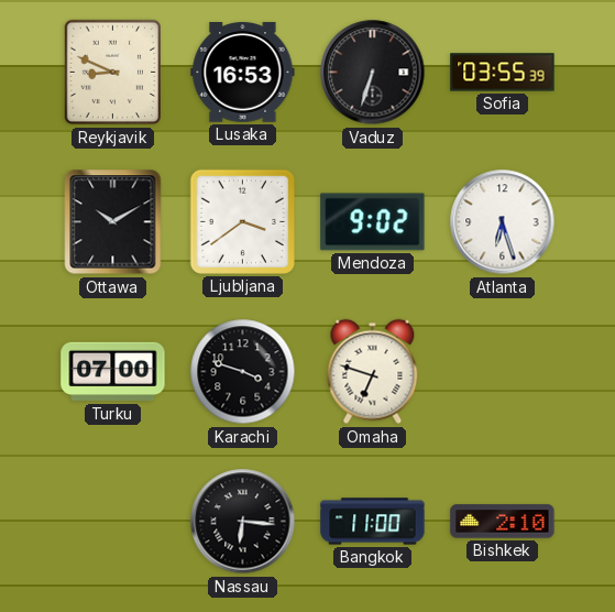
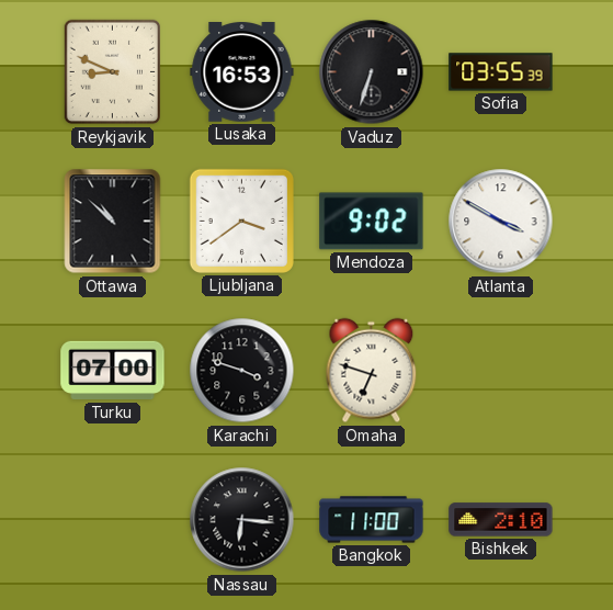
Ottawa: 10:10 -> 10:52 (113, 222)
Atlanta: 6:27 -> 3:50 (501, 222)
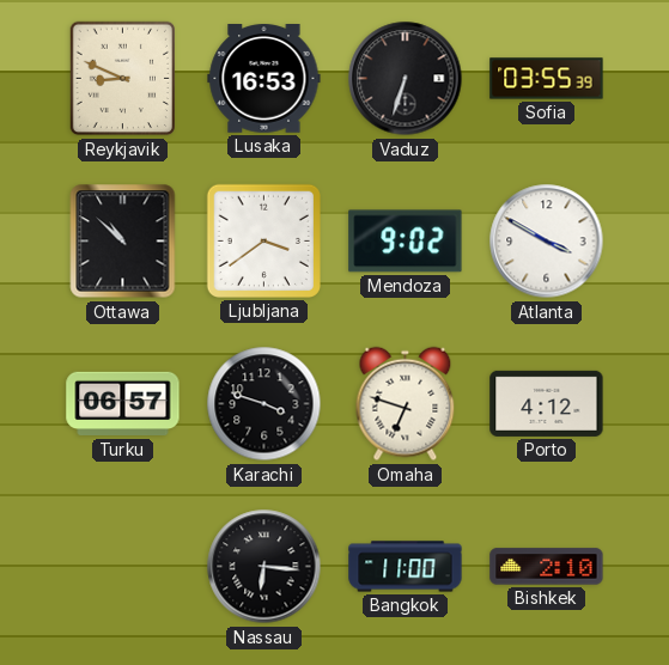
Turku: 07:00 -> 06:57 (123, 404)
Porto: none -> 4:12 (547, 403)
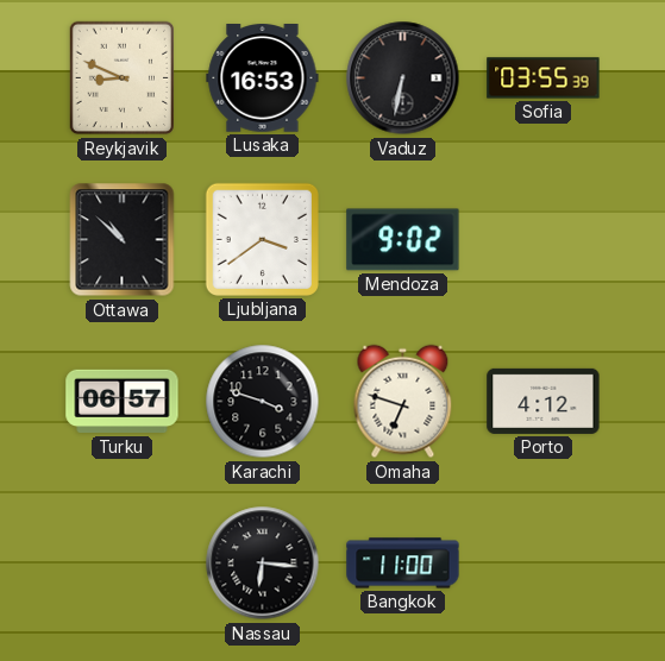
Vaduz: 6:33 -> 6:32 (403, 78)
Atlanta: 3:50 -> none (547, 242)
Bishkek: 2:10 -> none (547, 567)
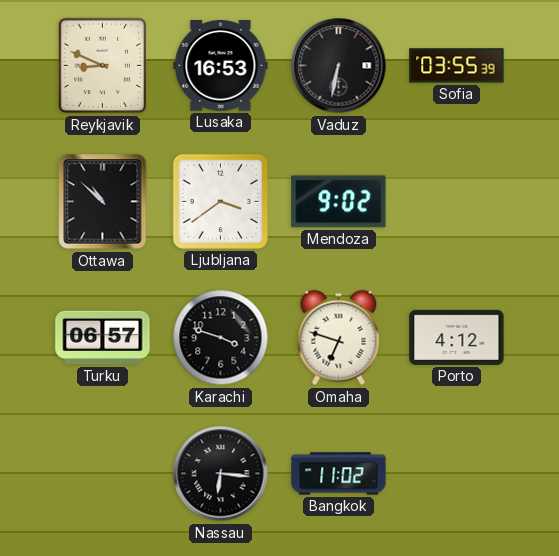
Bangkok: 11:00 -> 11:02 (339, 474)
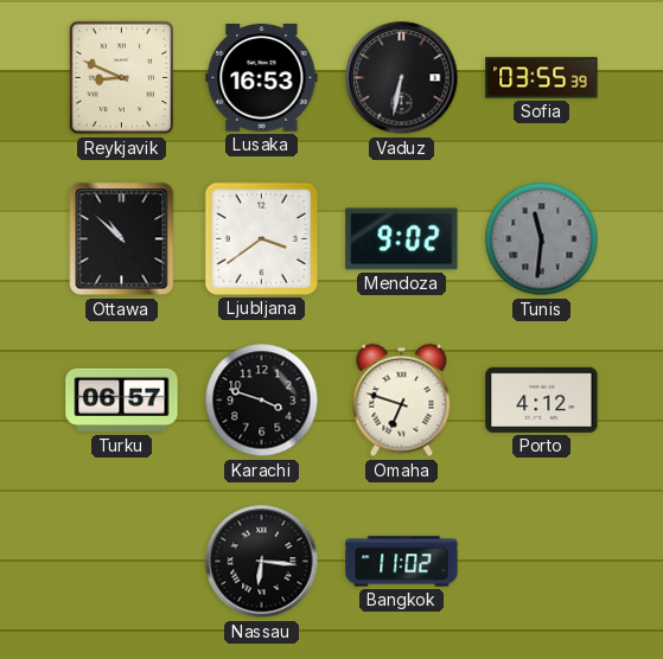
Tunis: none -> 11:31 (542, 239)
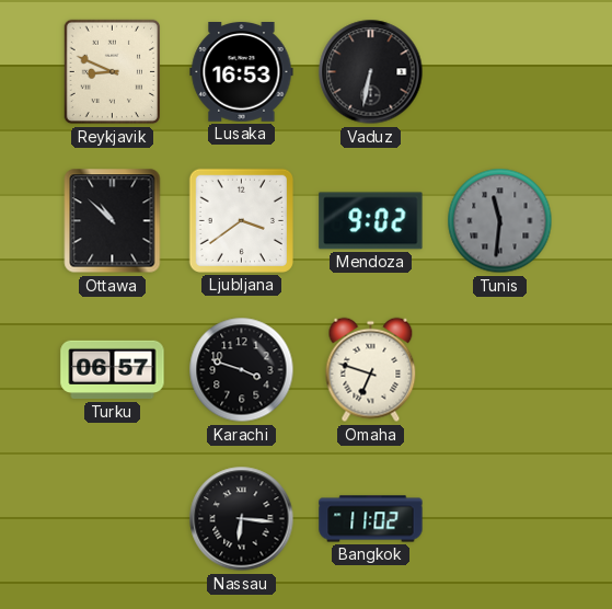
Sofia: 03:55 -> none (542, 78)
Porto: 4:12 -> none (542, 399)
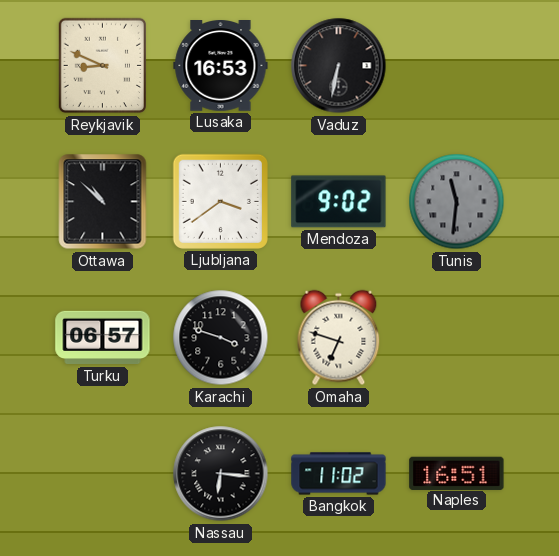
Naples: none -> 16:51 (457, 473)
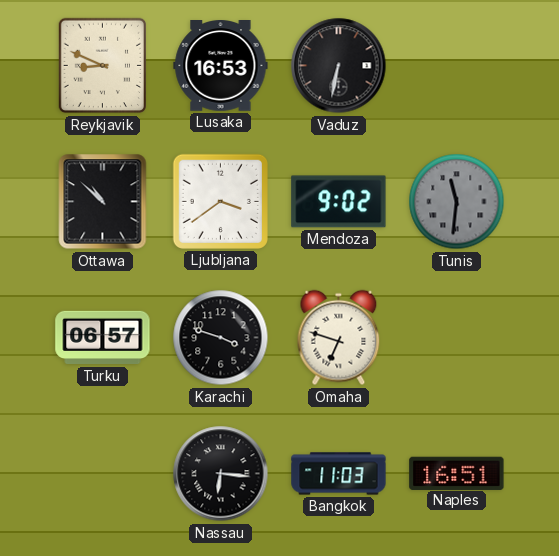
Bangkok: 11:02 -> 11:03 (339, 474)
